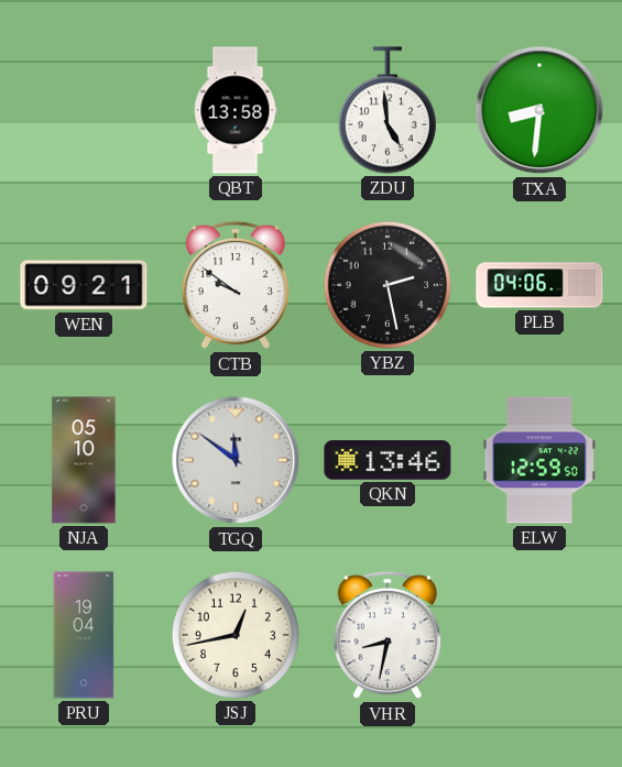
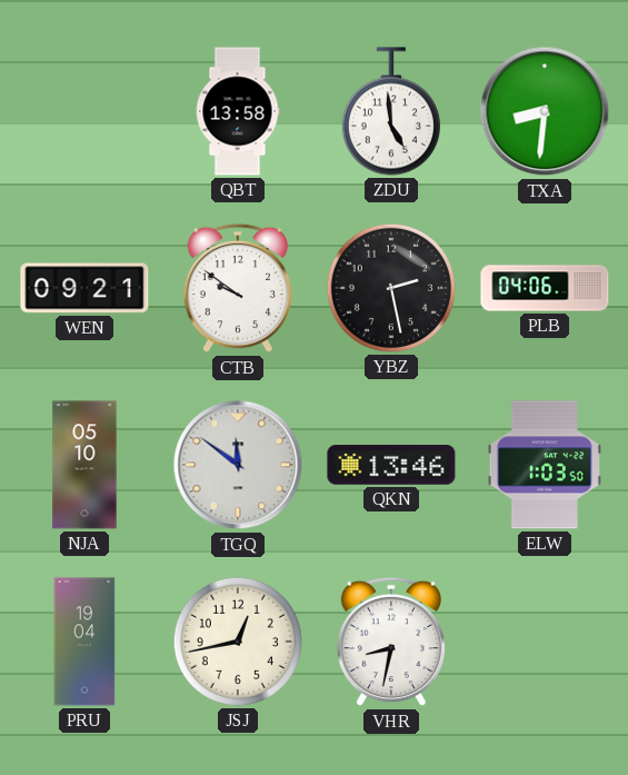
ELW: 12:59 -> 1:03 (545, 465)
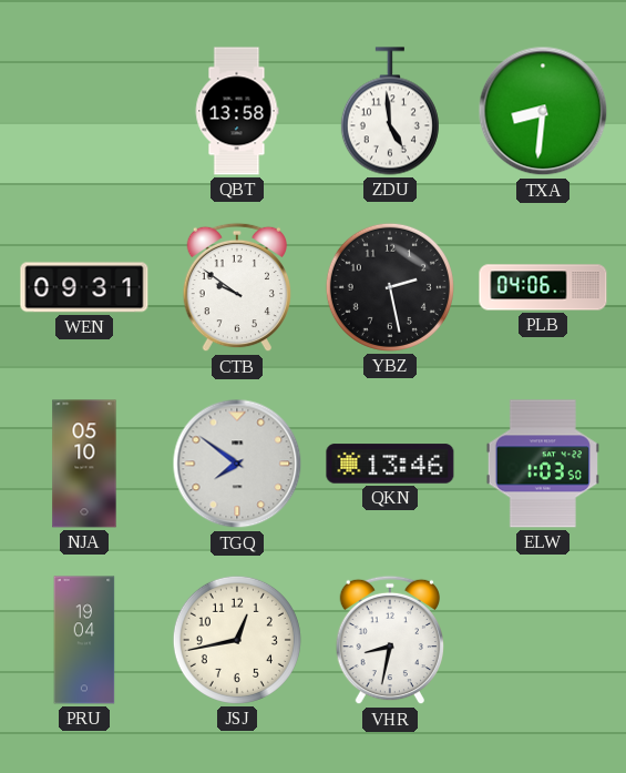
WEN: 09:21 -> 09:31 (84, 287)
TGQ: 11:51 -> 7:51 (237, 464)
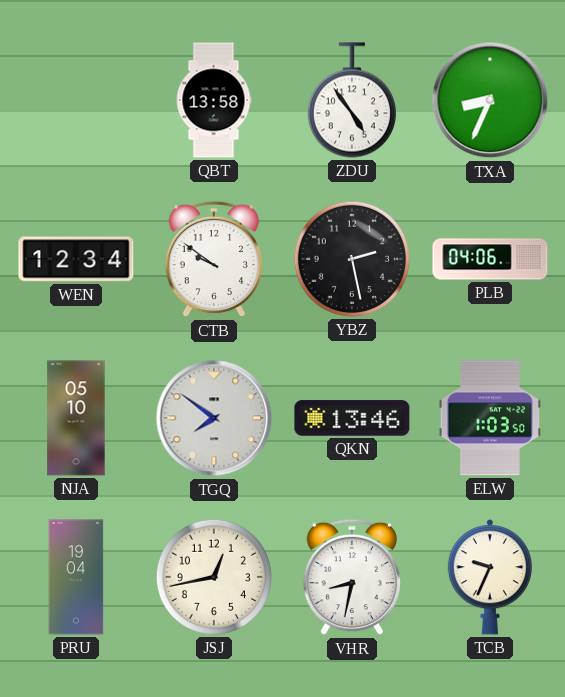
ZDU: 4:59 -> 4:54 (352, 100)
TXA: 8:31 -> 8:34 (490, 100)
WEN: 09:31 -> 12:34 (76, 259)
TCB: none -> 9:34 (489, 577)
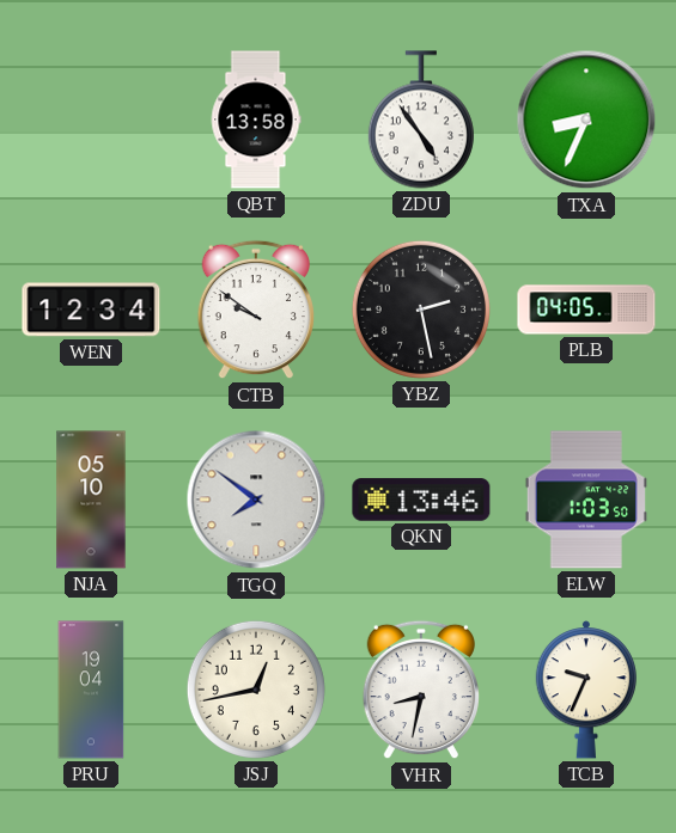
PLB: 04:06 -> 04:05 (586, 310)
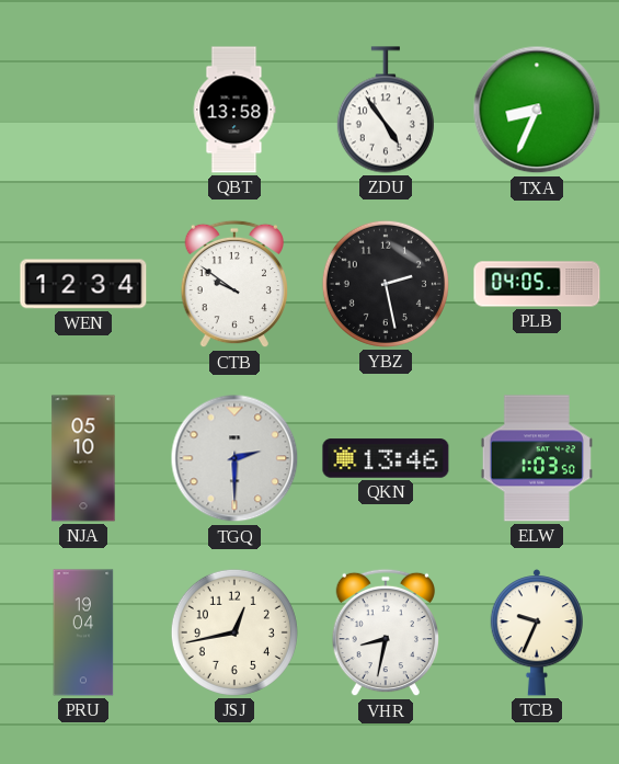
TGQ: 7:51 -> 2:30 (234, 458)
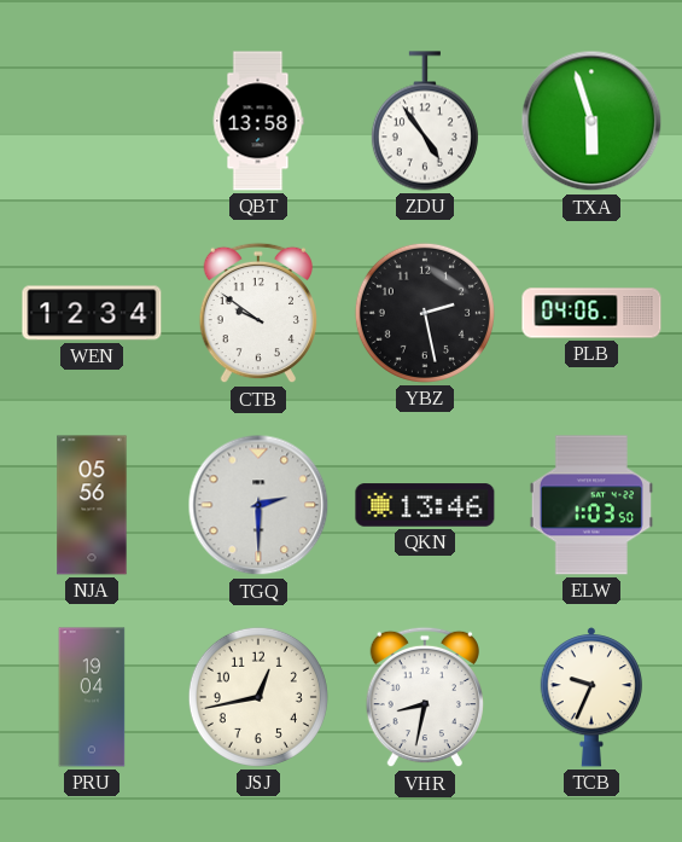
TXA: 8:34 -> 5:57 (591, 121)
PLB: 04:05 -> 04:06 (591, 313)
NJA: 05:10 -> 05:56 (92, 505)
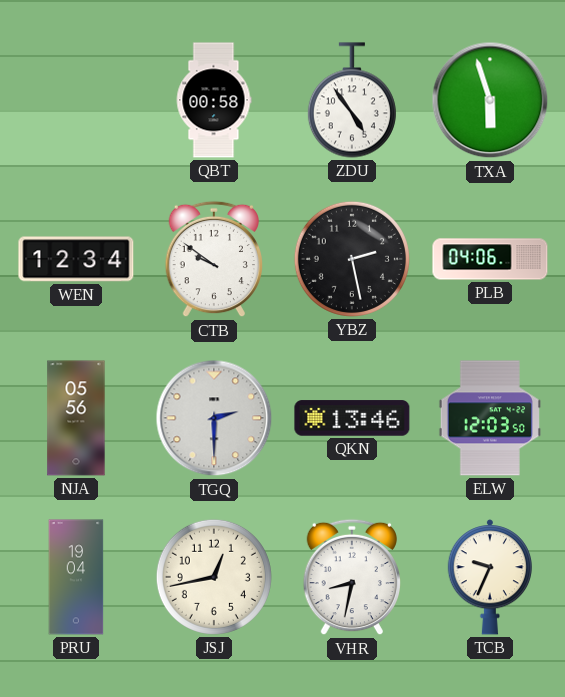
QBT: 13:58 -> 00:58 (214, 100)
ELW: 1:03 -> 12:03 (490, 418)
